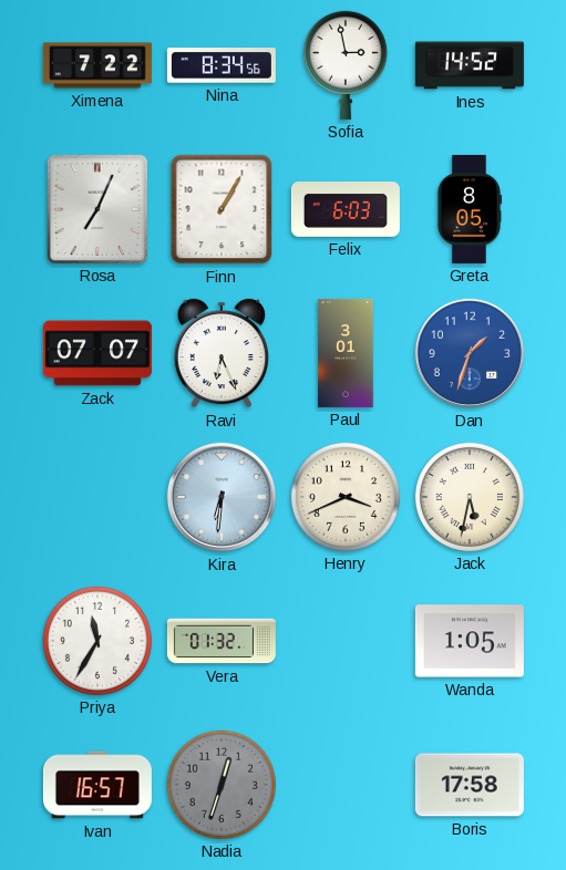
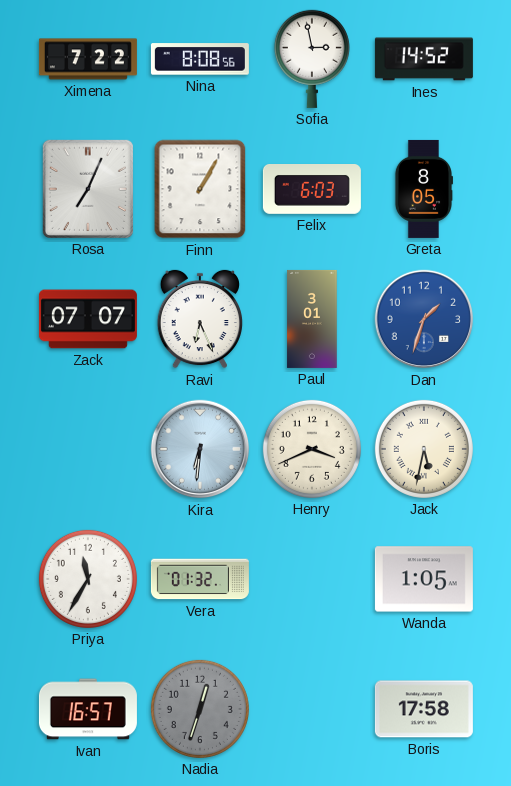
Nina: 8:34 -> 8:08 (200, 59)
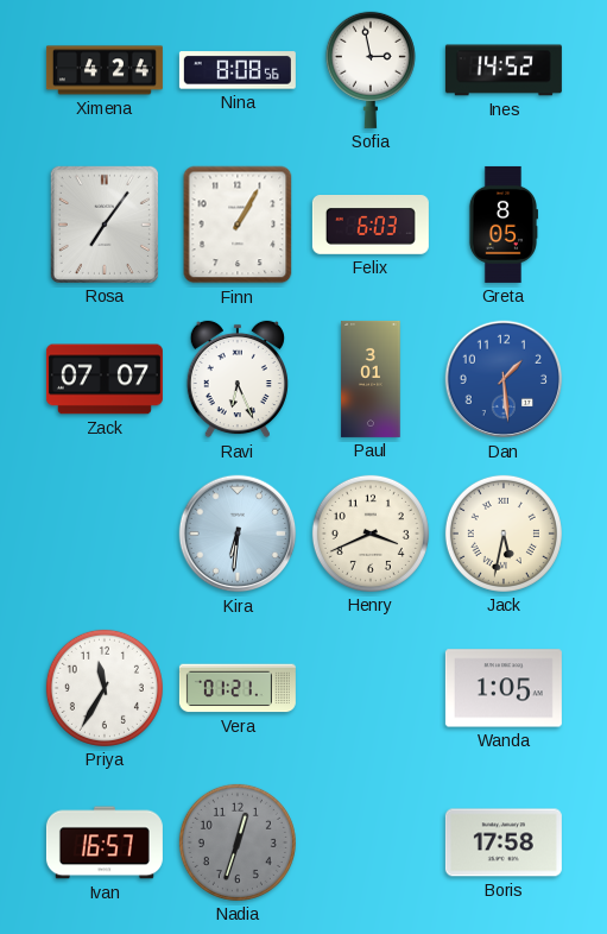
Ximena: 7:22 -> 4:24 (105, 70)
Rosa: 7:04 -> 7:06 (105, 225)
Dan: 1:33 -> 1:29 (504, 379)
Vera: 01:32 -> 01:21 (238, 688)
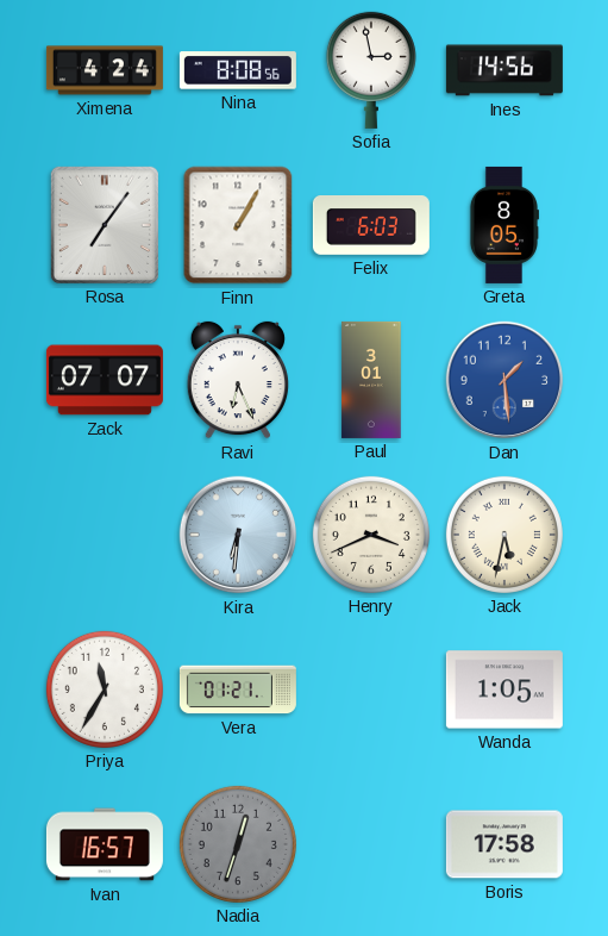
Ines: 14:52 -> 14:56 (504, 70)
